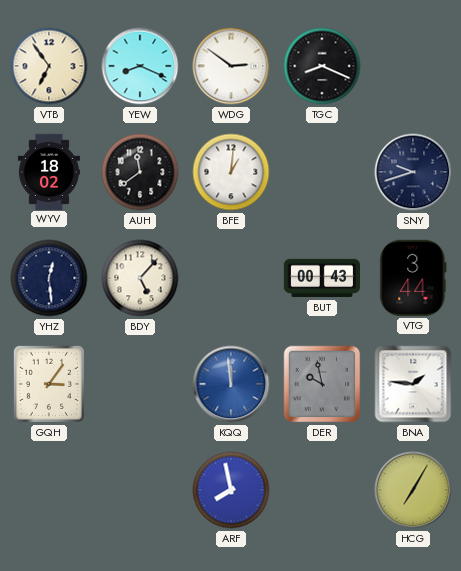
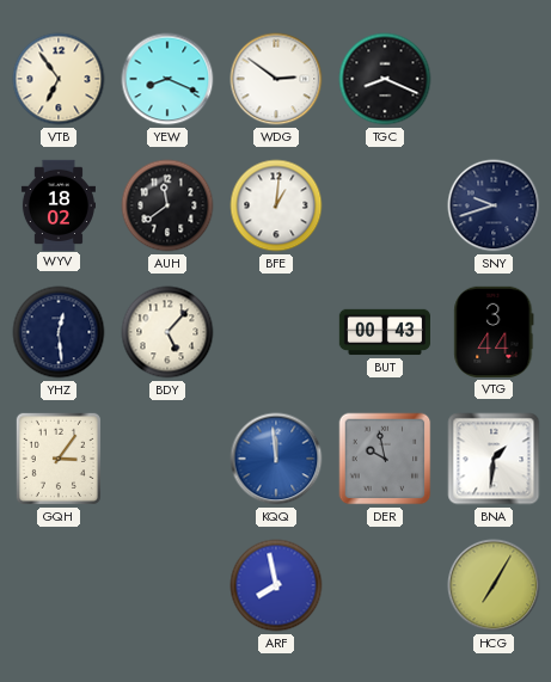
BNA: 1:46 -> 1:31 (494, 459)
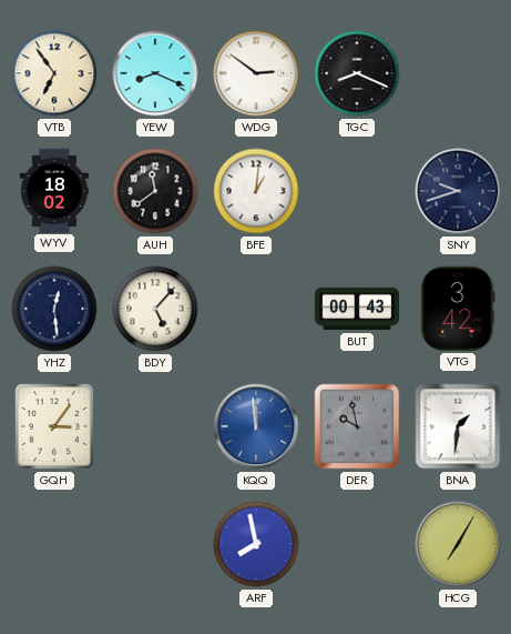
VTG: 3:44 -> 3:42 (458, 309)
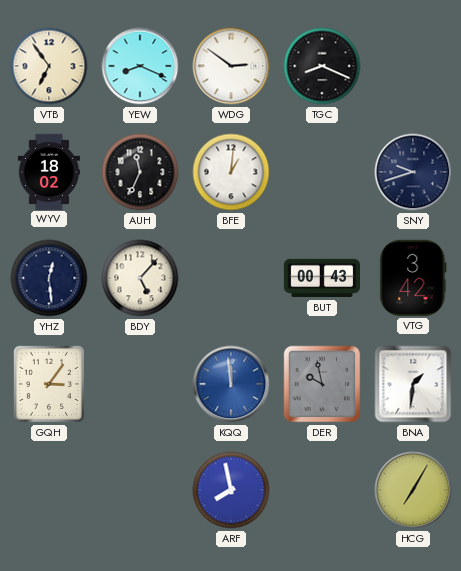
AUH: 11:39 -> 11:34 (140, 172)
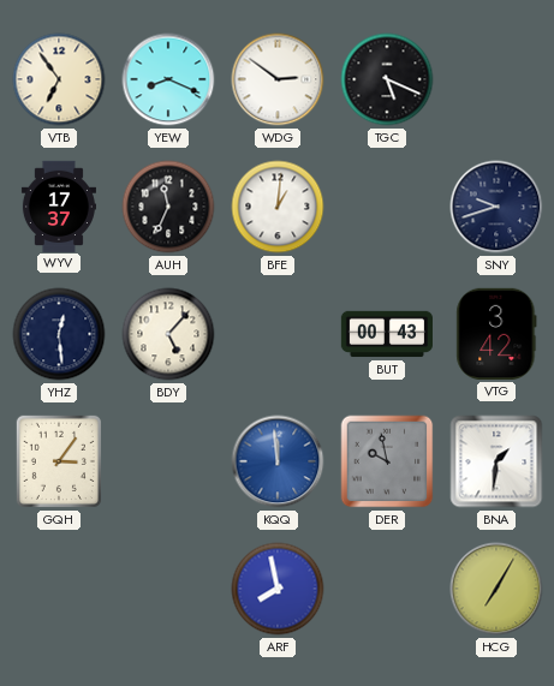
TGC: 8:19 -> 5:19 (387, 79)
WYV: 18:02 -> 17:37 (59, 205)
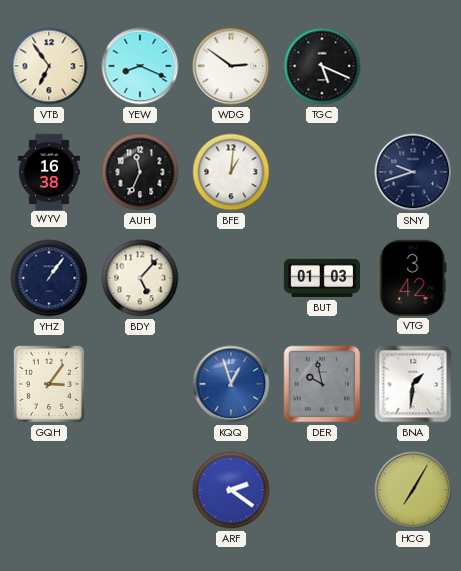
WYV: 17:37 -> 16:38 (49, 171)
YHZ: 12:29 -> 1:06 (49, 278)
BUT: 00:43 -> 01:03 (321, 278)
KQQ: 11:59 -> 12:57 (231, 384)
ARF: 7:58 -> 2:21 (231, 490)
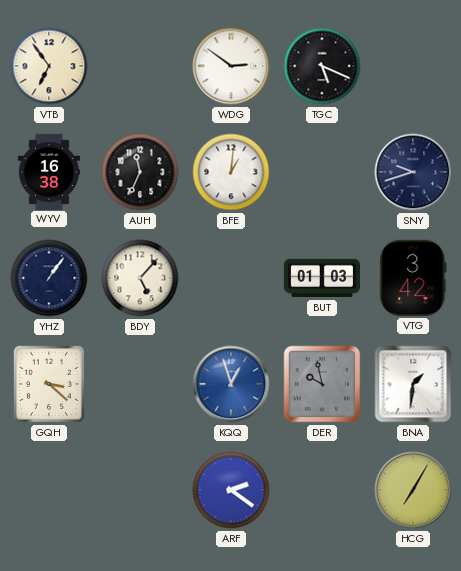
YEW: 8:19 -> none (140, 66)
GQH: 3:06 -> 3:22 (49, 384)
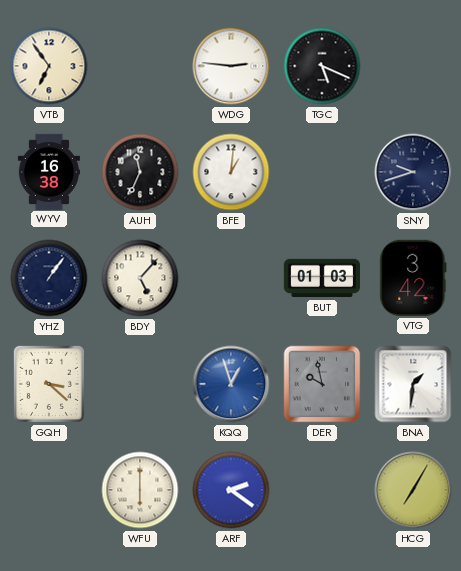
WDG: 2:51 -> 2:46 (231, 66)
WFU: none -> 6:00 (140, 490)
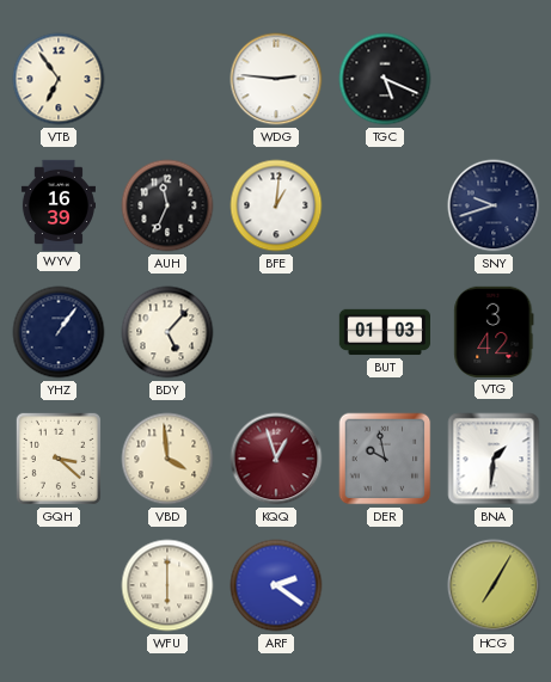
WYV: 16:38 -> 16:39 (59, 204)
VBD: none -> 3:59 (167, 459)
KQQ dial: blue -> burgundy (276, 459)
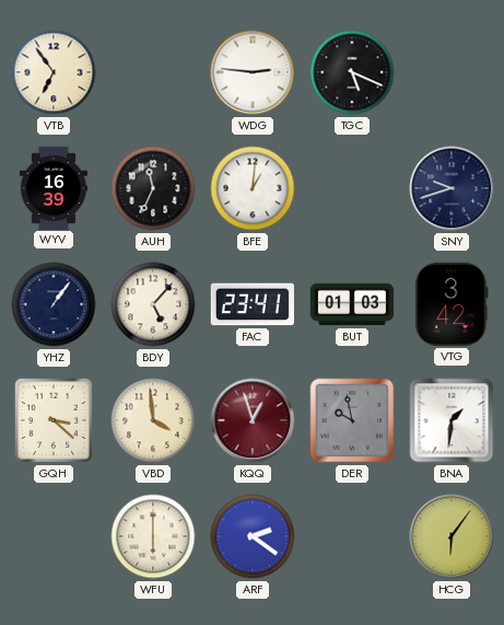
FAC: none -> 23:41 (253, 304)
HCG: 7:05 -> 6:06 (452, 536)
